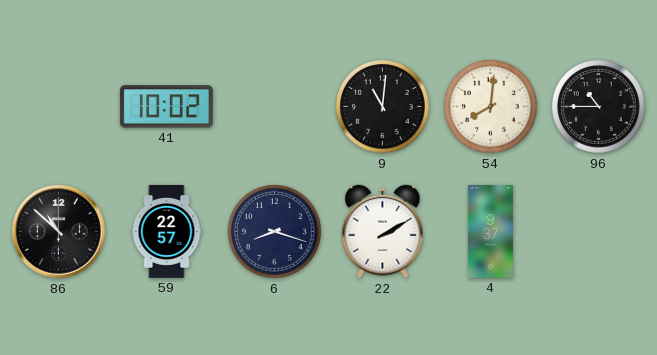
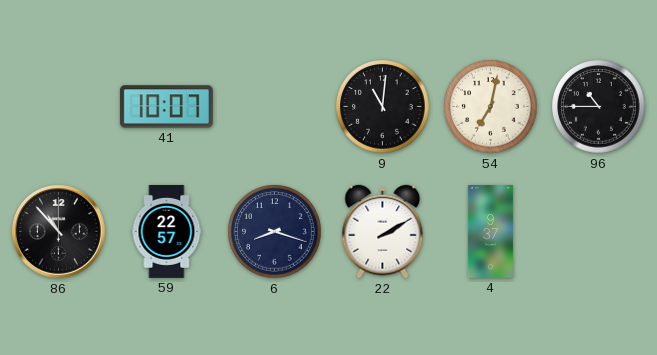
41: 10:02 -> 10:07 (166, 107)
54: 8:01 -> 7:02 (491, 107)
86: 10:52 -> 10:53 (59, 232)
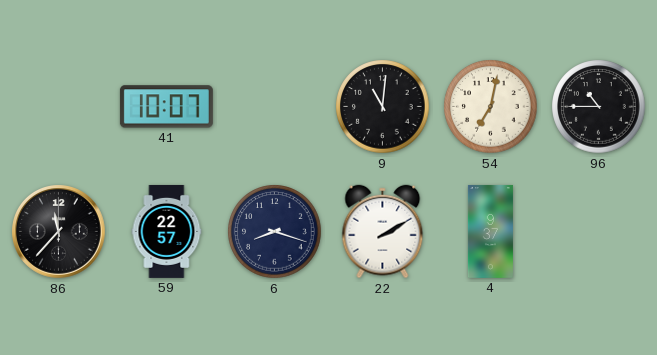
86: 10:53 -> 11:37 (59, 232)
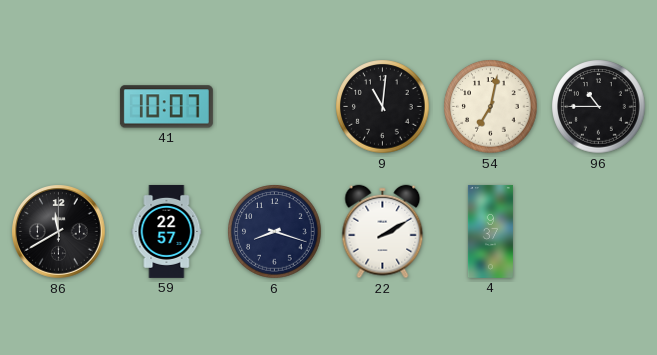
86: 11:37 -> 11:40 (59, 232)
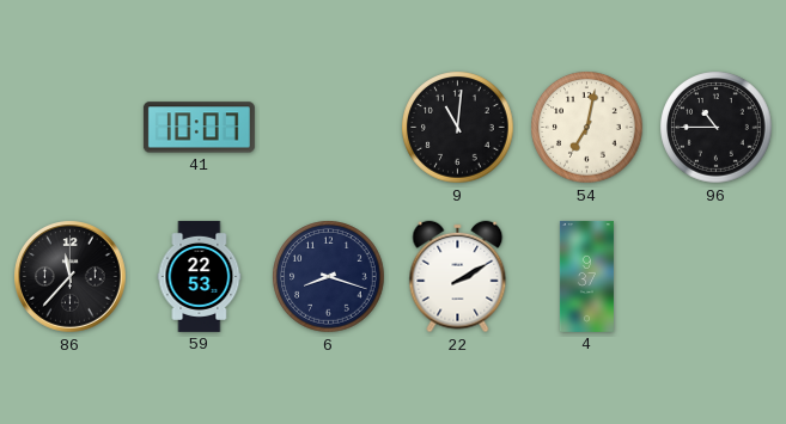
86: 11:40 -> 11:37 (71, 277)
59: 22:57 -> 22:53 (200, 276)
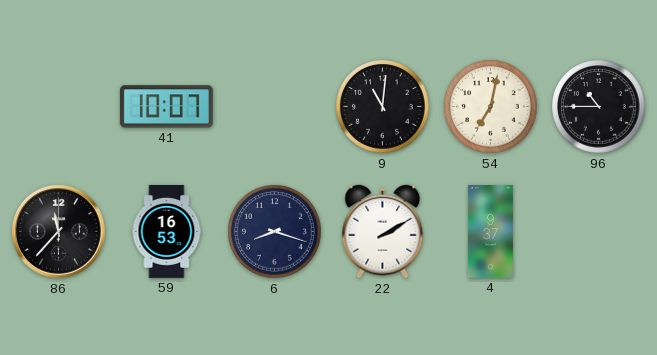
59: 22:53 -> 16:53 (167, 231)
